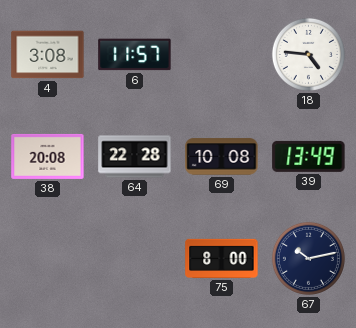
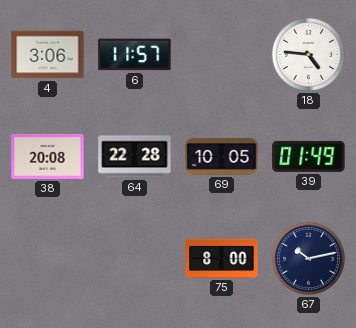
4: 3:08 -> 3:06 (48, 55)
69: 10:08 -> 10:05 (222, 157)
39: 13:49 -> 01:49 (309, 156)
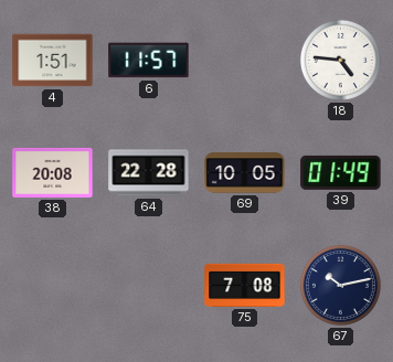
4: 3:06 -> 1:51 (53, 61)
75: 8:00 -> 7:08 (245, 285)
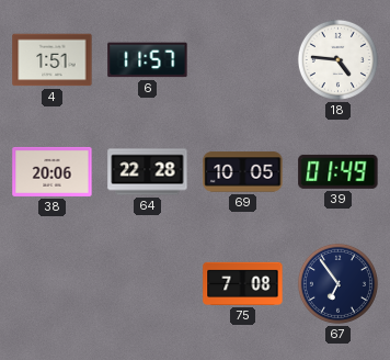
38: 20:08 -> 20:06 (53, 171)
67: 10:13 -> 6:54 (337, 283)
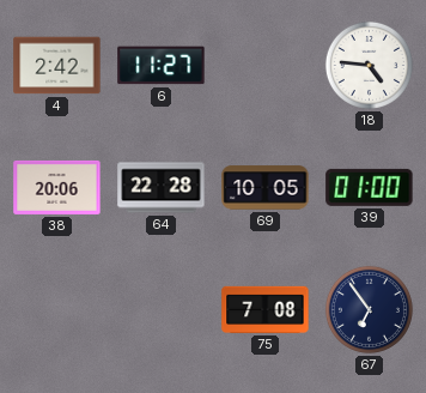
4: 1:51 -> 2:42 (57, 66)
6: 11:57 -> 11:27 (162, 66)
39: 01:49 -> 01:00 (370, 187)
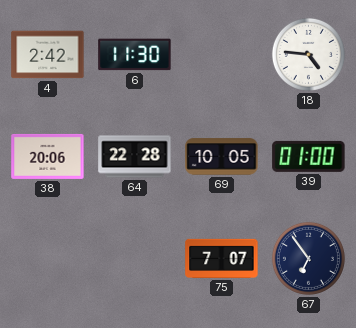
6: 11:27 -> 11:30 (135, 55)
75: 7:08 -> 7:07 (222, 258)
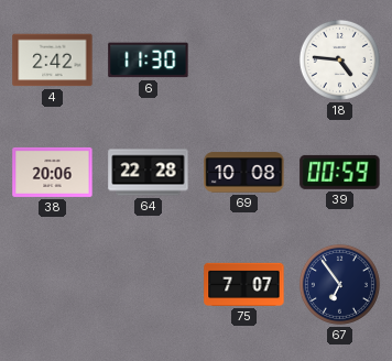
69: 10:05 -> 10:08 (244, 173)
39: 01:00 -> 00:59 (340, 172)
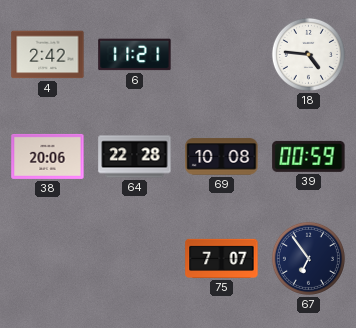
6: 11:30 -> 11:21 (135, 55)
